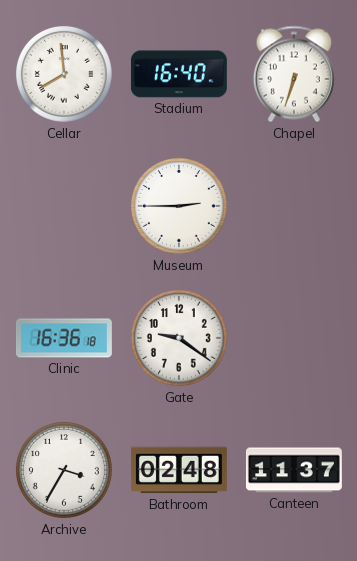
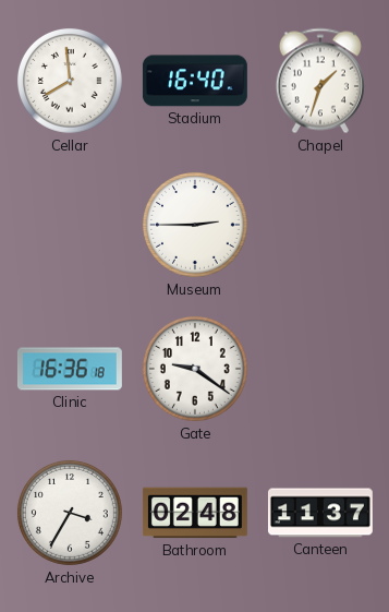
Chapel: 6:33 -> 1:33 (320, 81)
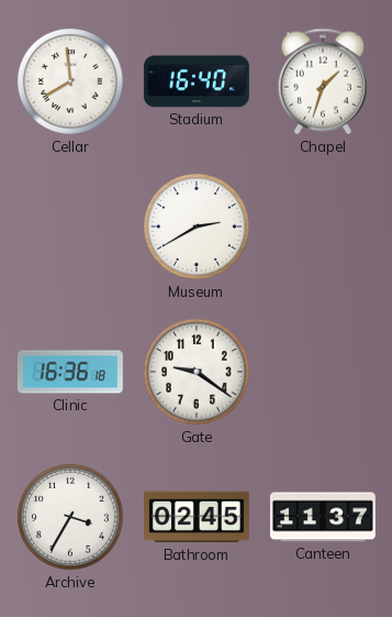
Museum: 2:45 -> 2:40 (197, 227)
Bathroom: 02:48 -> 02:45 (197, 517)
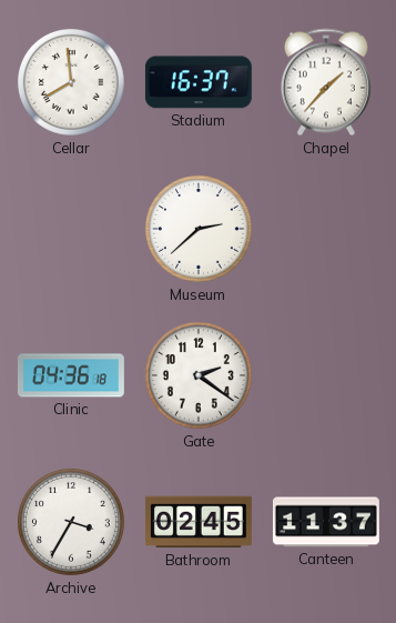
Stadium: 16:40 -> 16:37 (199, 82)
Chapel: 1:33 -> 1:37 (326, 82)
Museum: 2:40 -> 2:38 (199, 229)
Clinic: 16:36 -> 04:36 (71, 375)
Gate: 9:21 -> 2:21 (199, 375)
